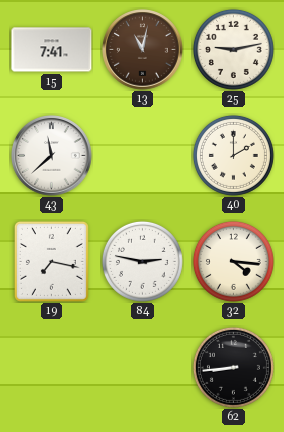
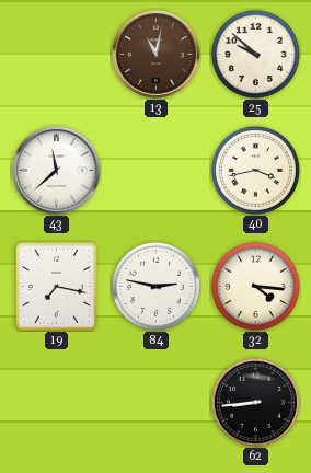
15: 7:41 -> none (52, 50)
25: 9:13 -> 9:52 (255, 54)
40: 2:00 -> 3:43 (255, 170)
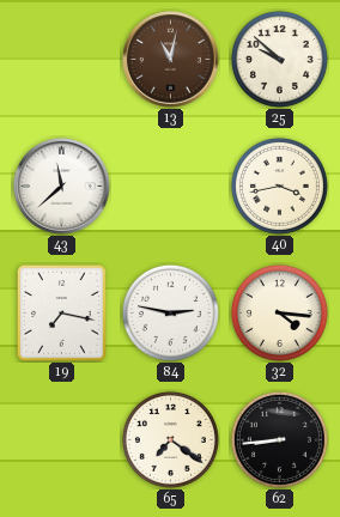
65: none -> 7:21 (170, 439)
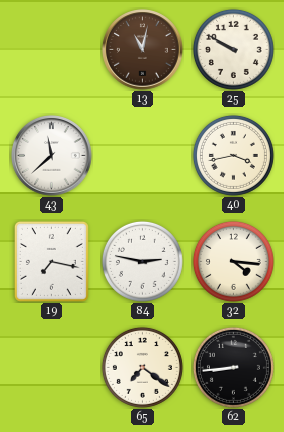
25: 9:52 -> 9:50 (233, 49)
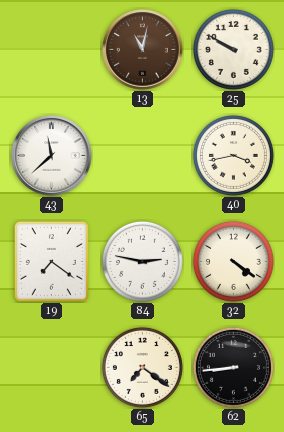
19: 7:17 -> 7:21 (51, 261)
32: 4:16 -> 4:21 (233, 261)
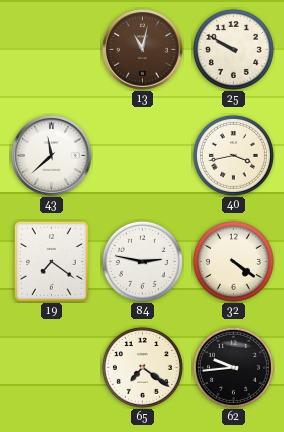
62: 8:44 -> 9:44 (233, 367)
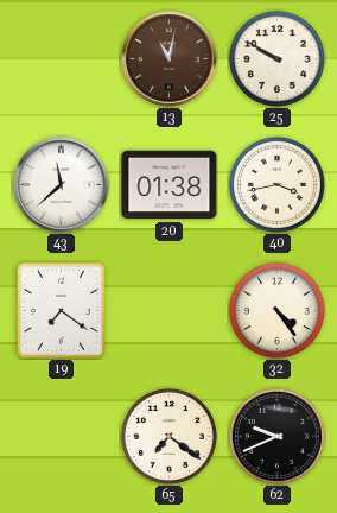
20: none -> 01:38 (170, 185)
84: 2:47 -> none (142, 261)
32: 4:21 -> 4:24 (276, 310)
62: 9:44 -> 9:41 (276, 436)
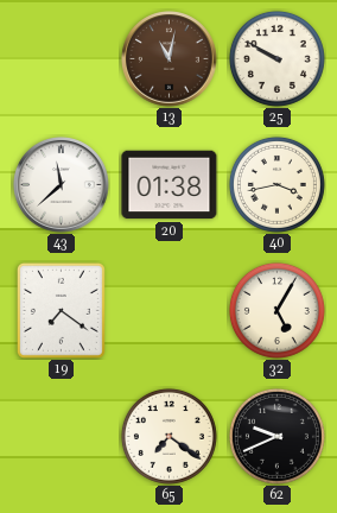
32: 4:24 -> 5:05 (276, 310)
